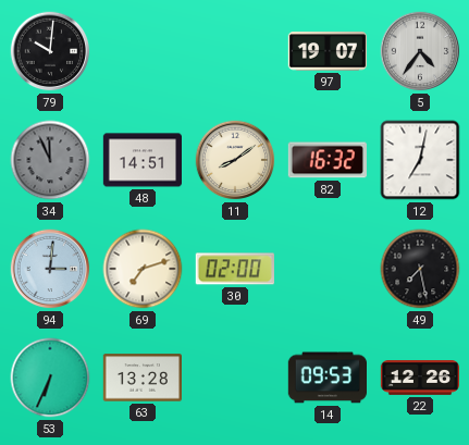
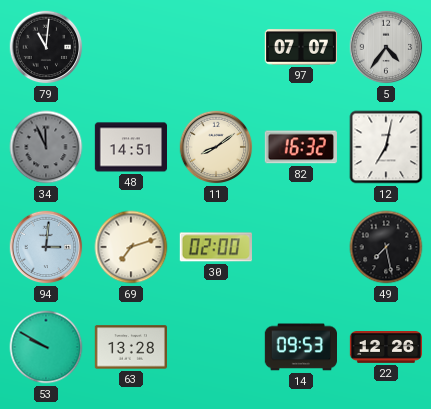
79: 10:01 -> 11:01 (46, 47)
97: 19:07 -> 07:07 (300, 47)
53: 6:34 -> 9:50 (46, 347)
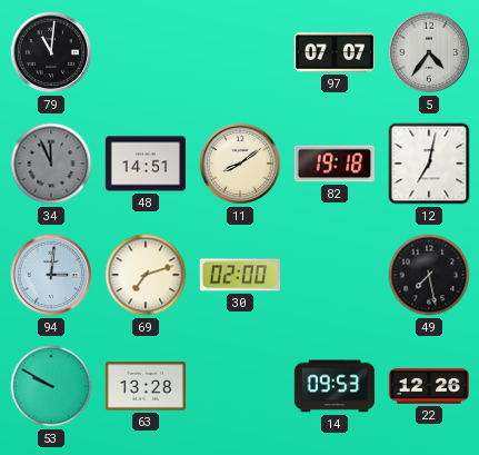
82: 16:32 -> 19:18 (335, 164)
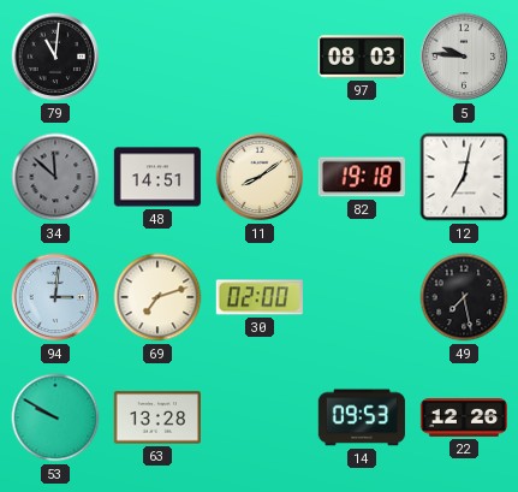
97: 07:07 -> 08:03 (361, 57)
5: 4:36 -> 9:46 (464, 57)
34: 11:56 -> 11:52 (55, 177)
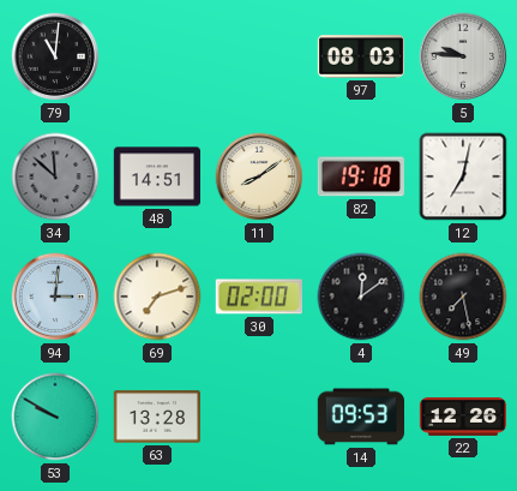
4: none -> 12:09 (361, 297)
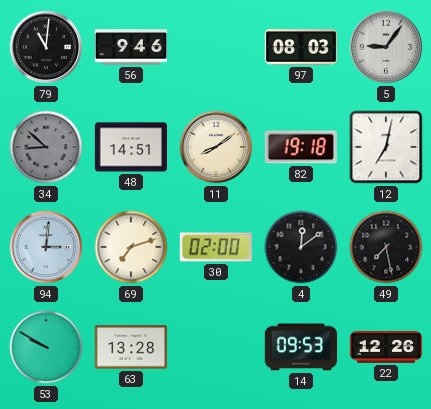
56: none -> 9:46 (130, 47)
5: 9:46 -> 9:06 (386, 47)
34: 11:52 -> 8:52 (46, 147)
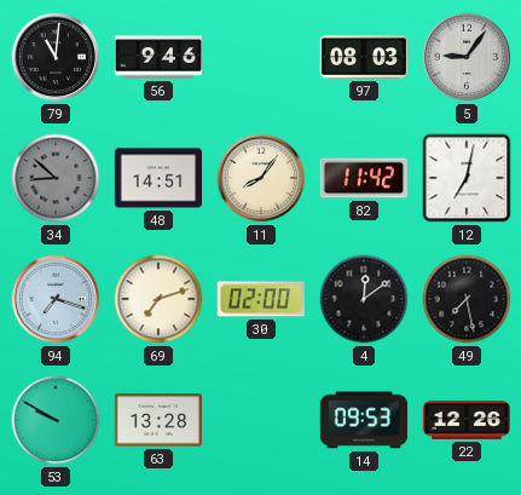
11: 8:09 -> 8:06 (261, 178)
82: 19:18 -> 11:42 (364, 178)
94: 3:01 -> 7:18 (56, 299)
